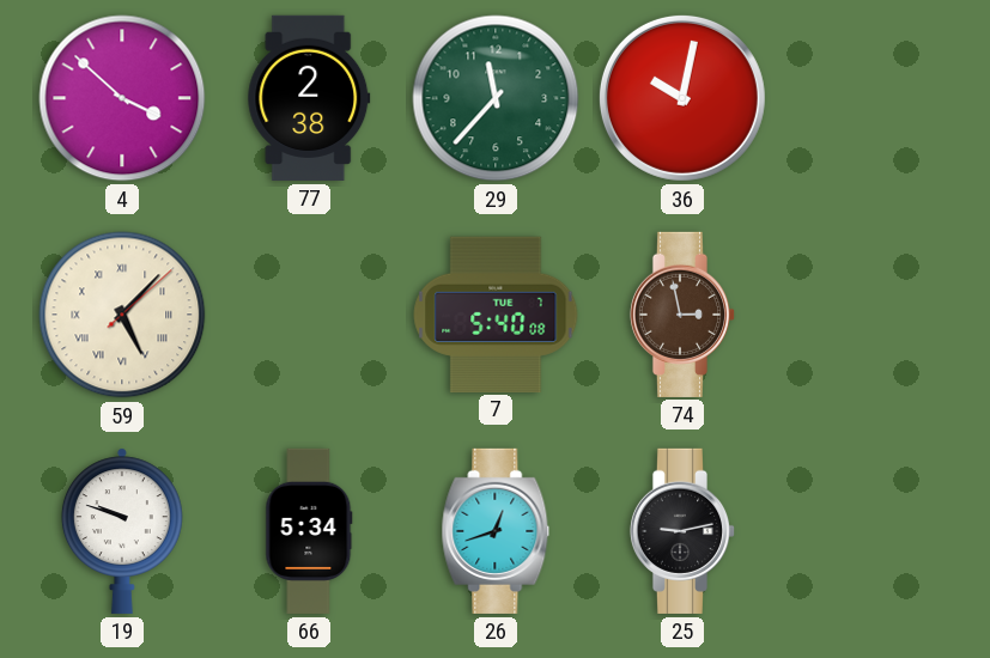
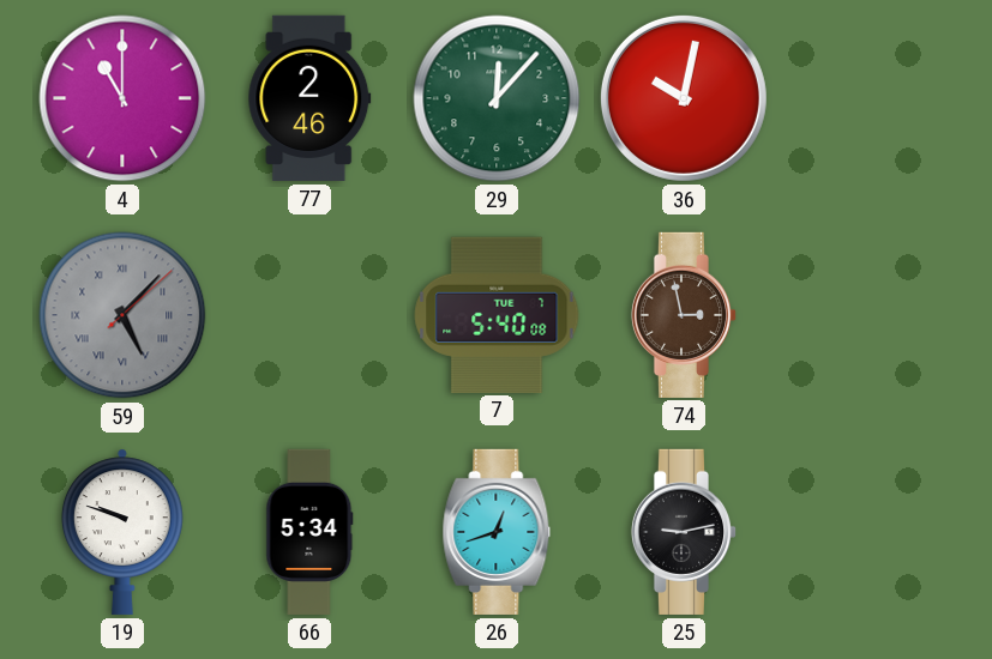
4: 3:52 -> 11:00 (122, 98)
77: 2:38 -> 2:46 (309, 98)
29: 11:37 -> 12:07 (497, 98)
59 dial: cream -> grey (122, 315)
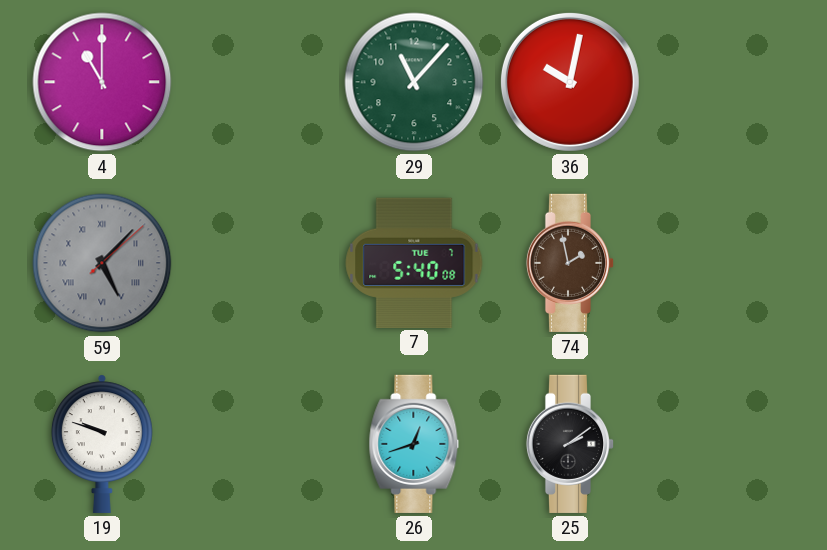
77: 2:46 -> none (309, 98)
29: 12:07 -> 11:07 (414, 82)
74: 2:58 -> 1:58 (570, 263)
66: 5:34 -> none (309, 532)
25: 9:13 -> 2:09 (570, 444)
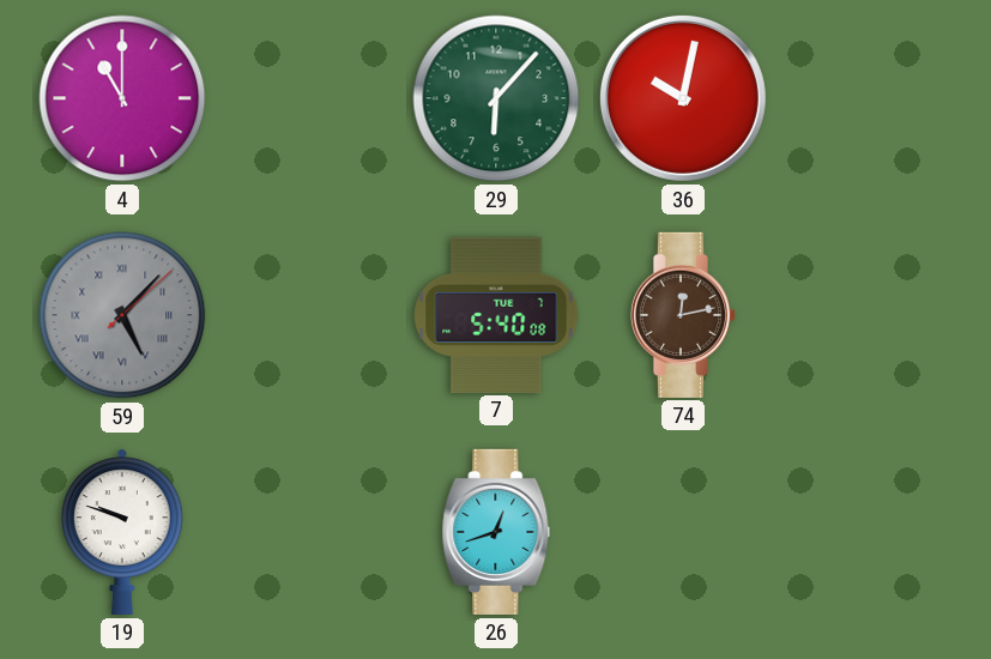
29: 11:07 -> 6:07 (496, 98)
74: 1:58 -> 12:13 (683, 315)
25: 2:09 -> none (570, 444)
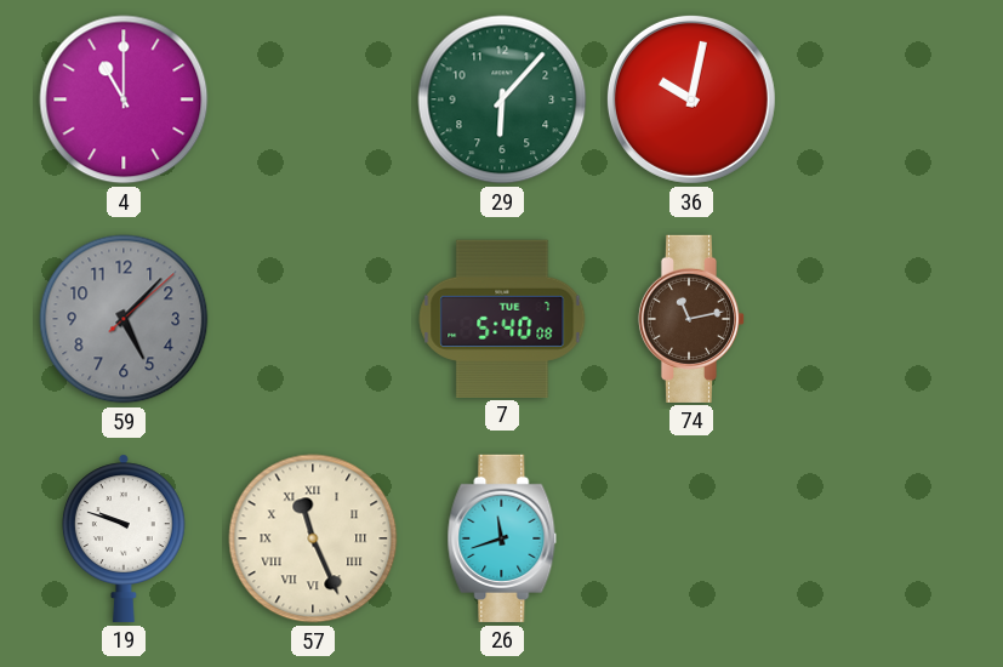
59 numerals: Roman -> Arabic (124, 319)
74: 12:13 -> 11:13 (691, 319)
57: none -> 11:26 (313, 538)
26: 12:42 -> 11:42 (502, 538)
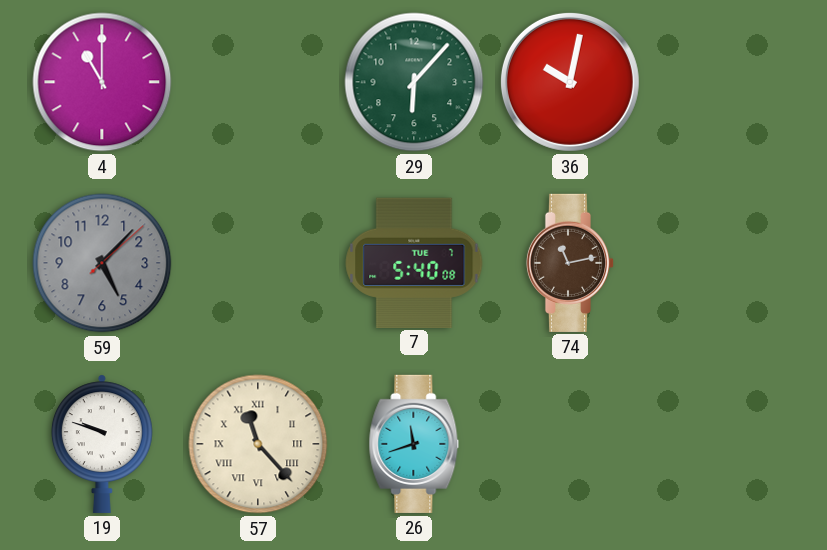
57: 11:26 -> 11:23 (258, 444)
